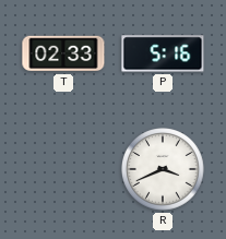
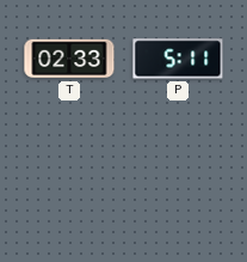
P: 5:16 -> 5:11 (178, 59)
R: 3:41 -> none (164, 170)
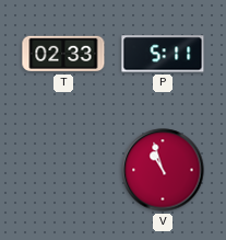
V: none -> 10:57 (163, 170)
